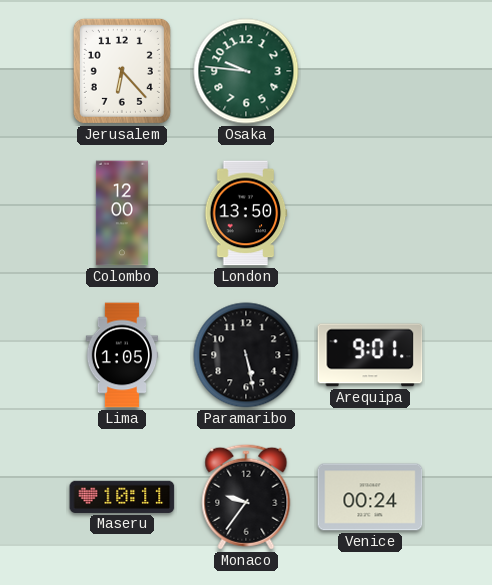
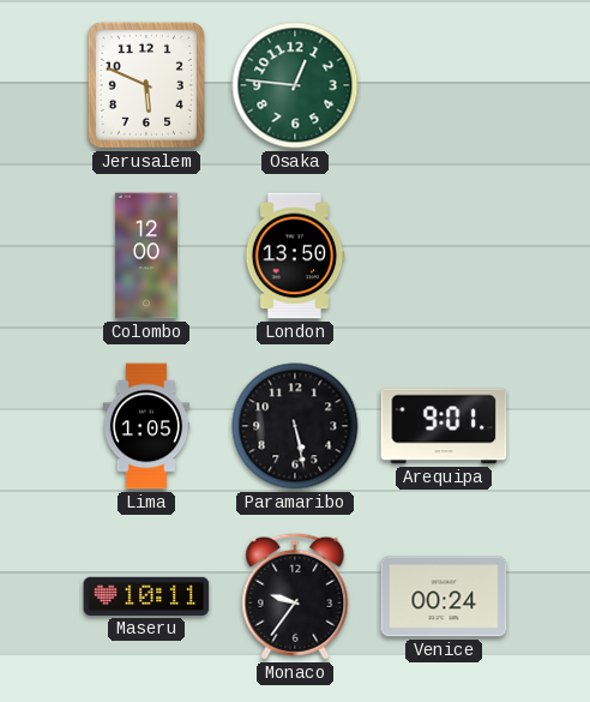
Jerusalem: 6:23 -> 5:49 (146, 85)
Osaka: 9:46 -> 12:46 (295, 85)
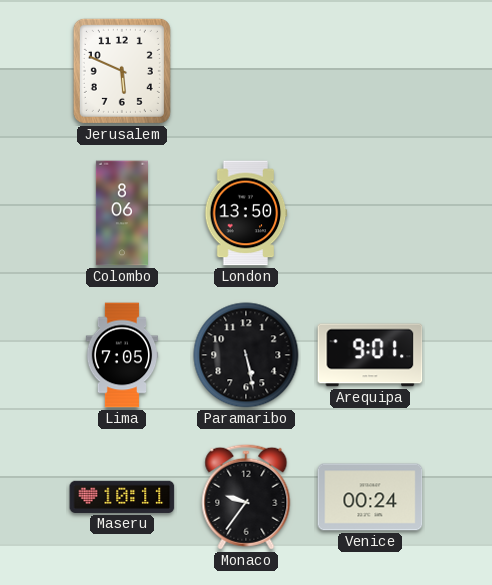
Osaka: 12:46 -> none (295, 85)
Colombo: 12:00 -> 8:06 (122, 213)
Lima: 1:05 -> 7:05 (122, 355)
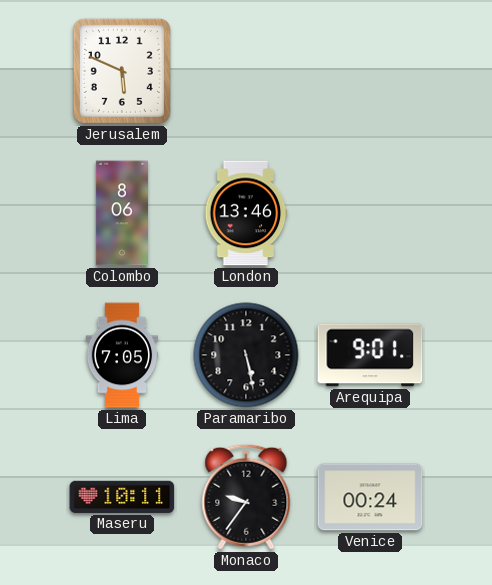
London: 13:50 -> 13:46 (246, 213)
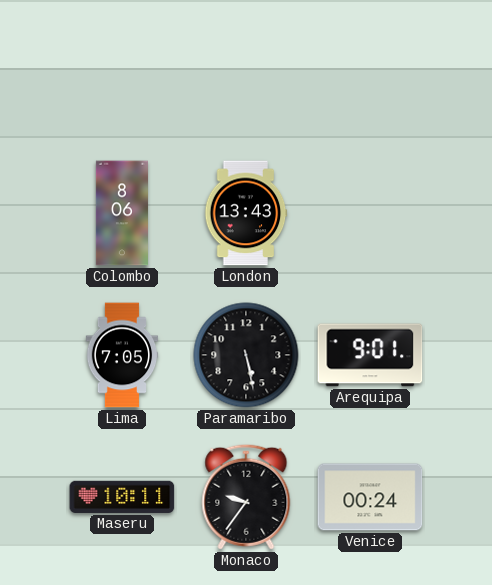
Jerusalem: 5:49 -> none (122, 71)
London: 13:46 -> 13:43 (246, 213)
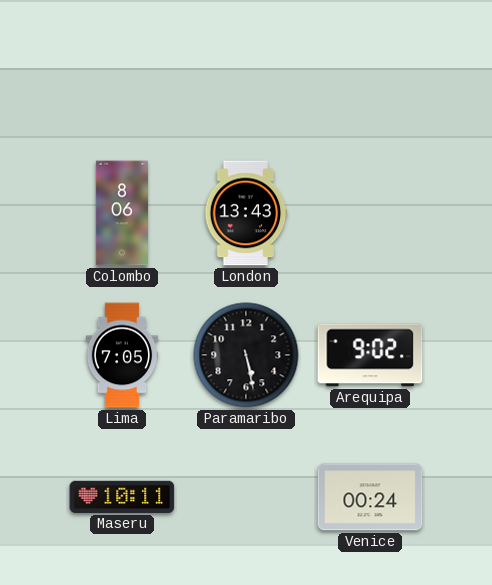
Arequipa: 9:01 -> 9:02 (370, 355)
Monaco: 9:36 -> none (246, 497)
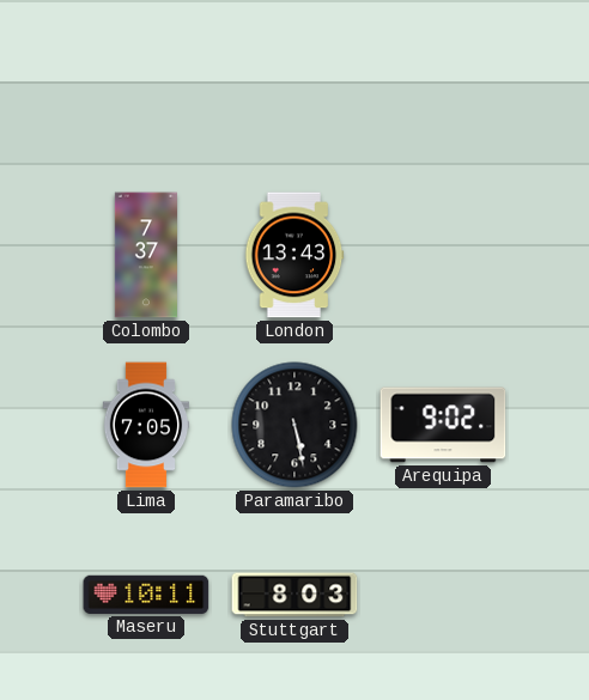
Colombo: 8:06 -> 7:37 (146, 255)
Stuttgart: none -> 8:03 (294, 595)
Venice: 00:24 -> none (370, 497)
